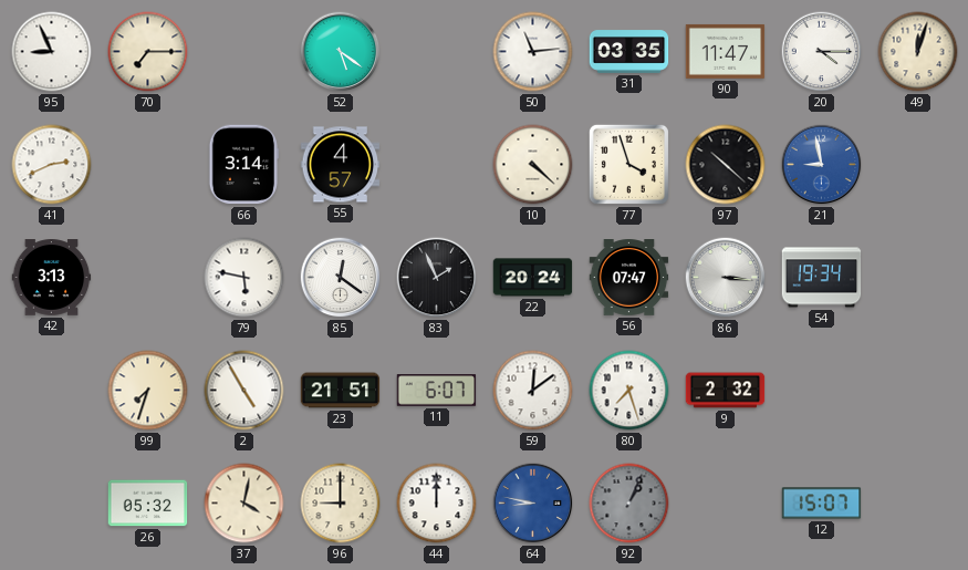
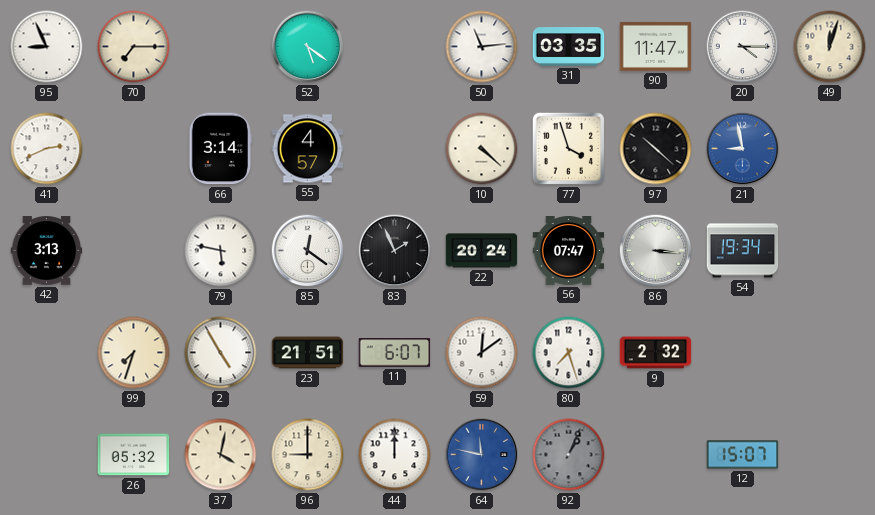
64: 8:47 -> 11:47 (482, 455)
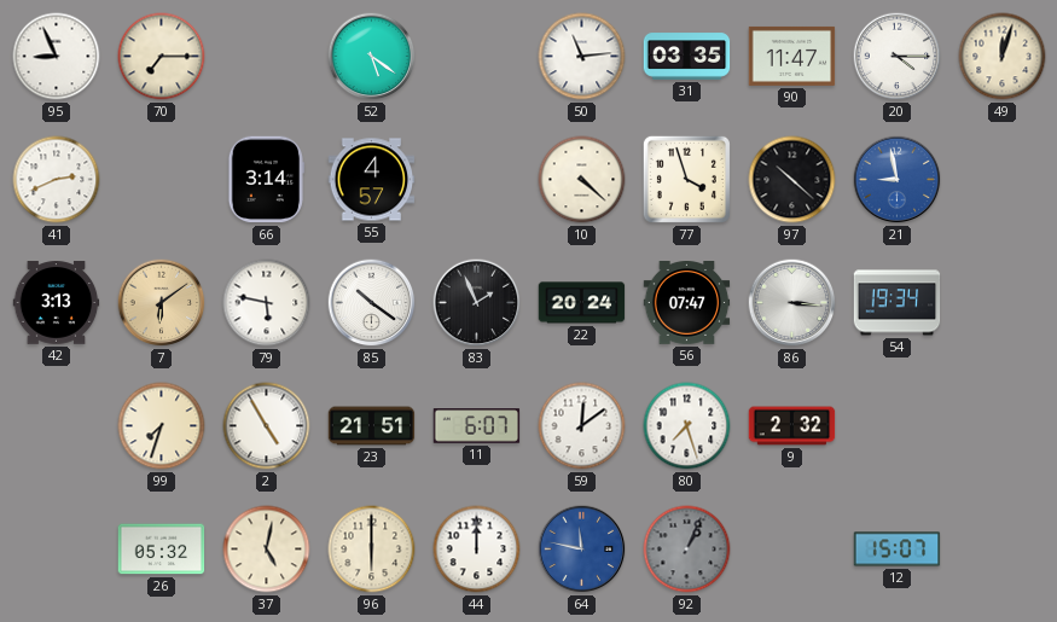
7: none -> 6:09 (162, 303)
85: 12:21 -> 10:21 (372, 303)
37: 4:02 -> 5:02 (267, 550)
96: 9:00 -> 6:00 (372, 550)
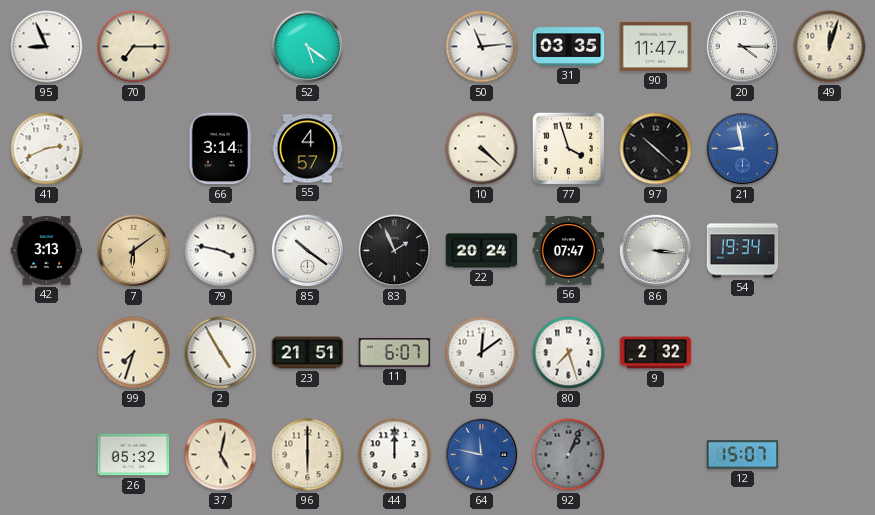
79: 5:47 -> 3:47 (221, 251)
